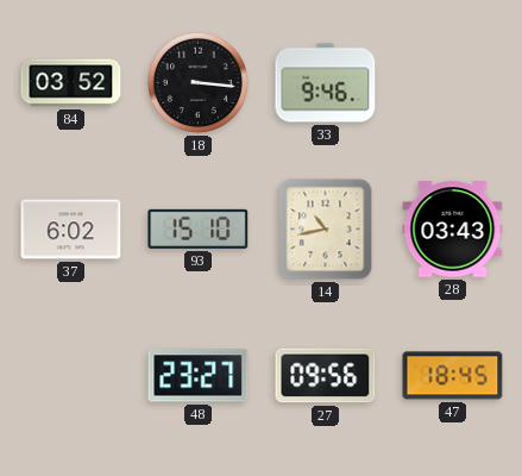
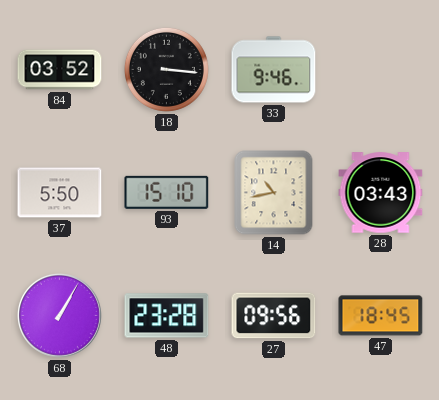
37: 6:02 -> 5:50 (60, 193)
68: none -> 1:05 (59, 315)
48: 23:27 -> 23:28 (167, 316)
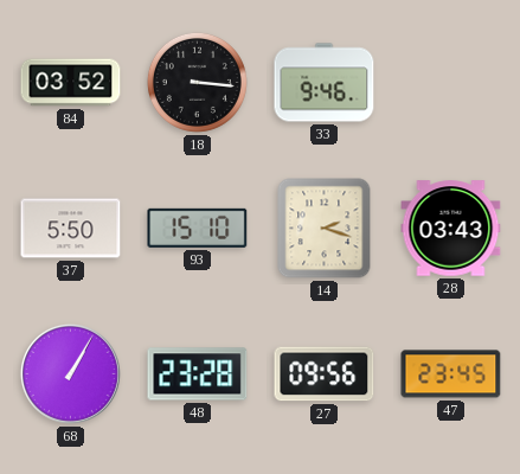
14: 10:43 -> 2:18 (325, 229)
47: 18:45 -> 23:45 (451, 374)
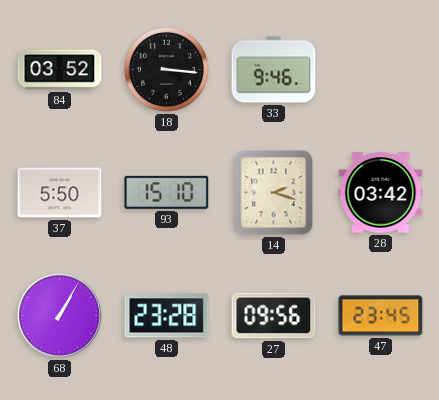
28: 03:43 -> 03:42 (381, 193)
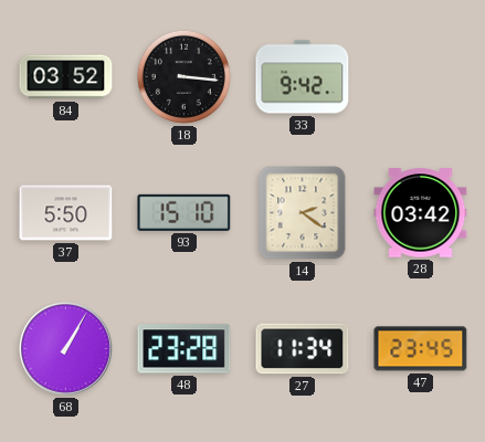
33: 9:46 -> 9:42 (303, 77)
14: 2:18 -> 2:21 (303, 213)
27: 09:56 -> 11:34 (303, 349)
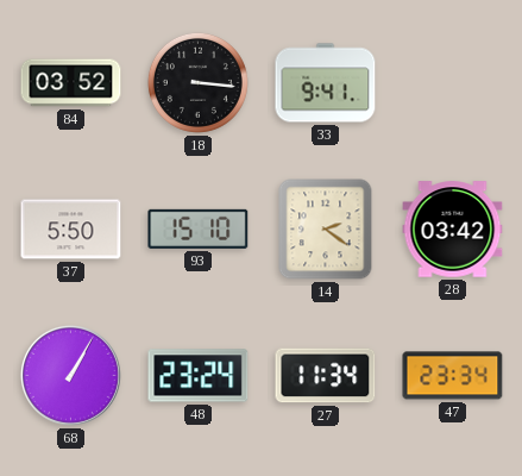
33: 9:42 -> 9:41 (326, 83)
48: 23:28 -> 23:24 (199, 376)
47: 23:45 -> 23:34 (453, 376)
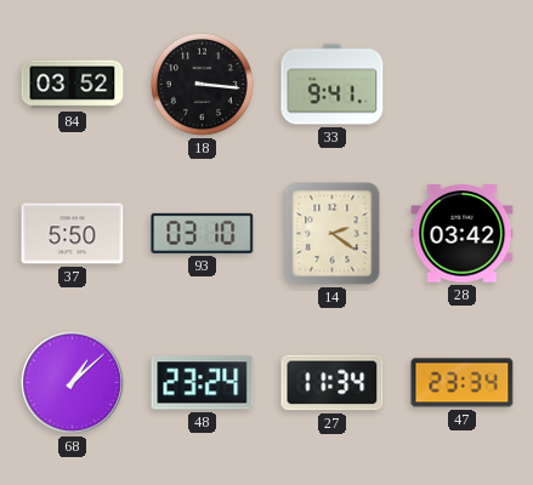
93: 15:10 -> 03:10 (203, 233)
68: 1:05 -> 1:08 (72, 382)
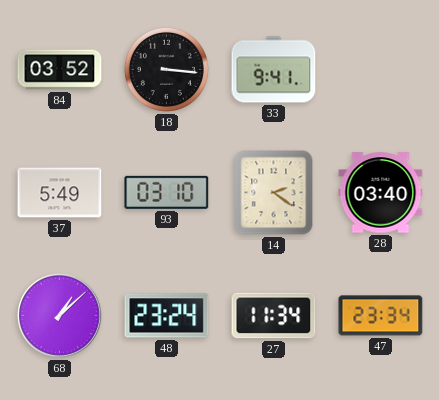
37: 5:50 -> 5:49 (60, 193)
28: 03:42 -> 03:40 (381, 193)
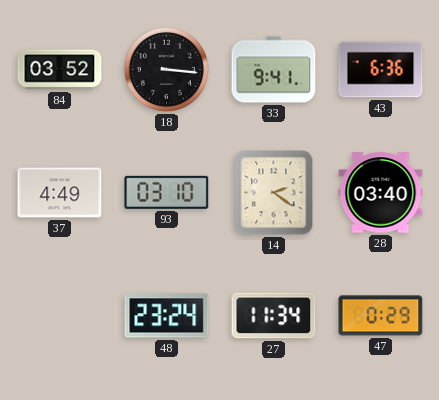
43: none -> 6:36 (381, 70)
37: 5:49 -> 4:49 (60, 193)
68: 1:08 -> none (59, 315)
47: 23:34 -> 0:29 (381, 316)
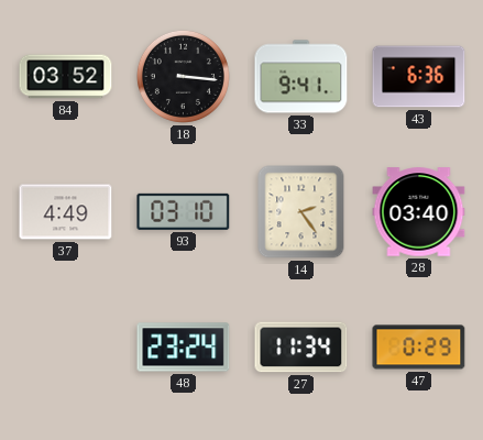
14: 2:21 -> 2:24 (301, 212)
